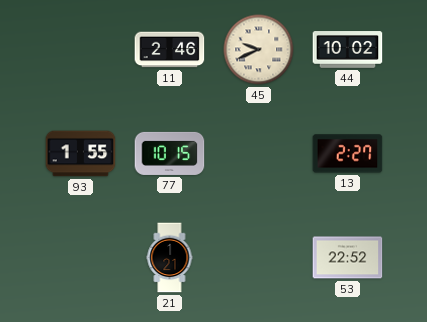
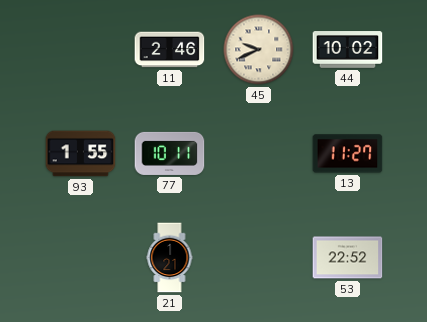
77: 10:15 -> 10:11 (170, 153)
13: 2:27 -> 11:27 (348, 154)
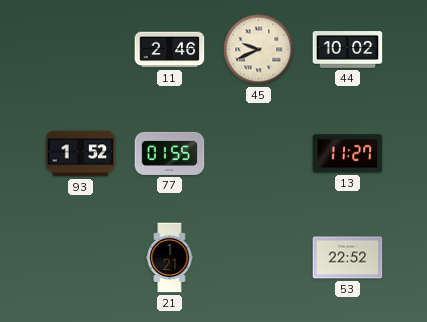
93: 1:55 -> 1:52 (81, 154)
77: 10:11 -> 01:55 (170, 153)
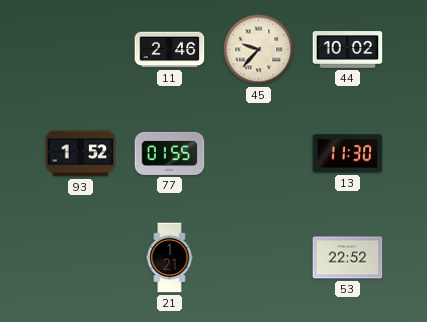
45: 9:41 -> 9:37 (259, 50)
13: 11:27 -> 11:30 (348, 154)
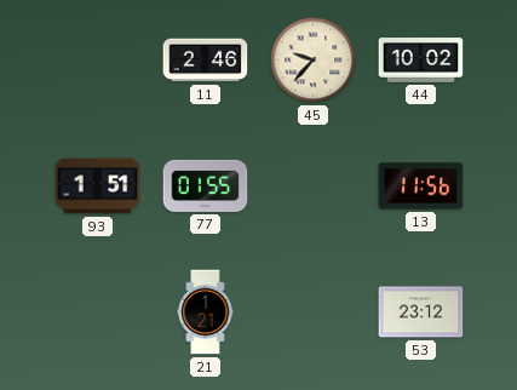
93: 1:52 -> 1:51 (98, 187)
13: 11:30 -> 11:56 (421, 187)
53: 22:52 -> 23:12 (421, 312)
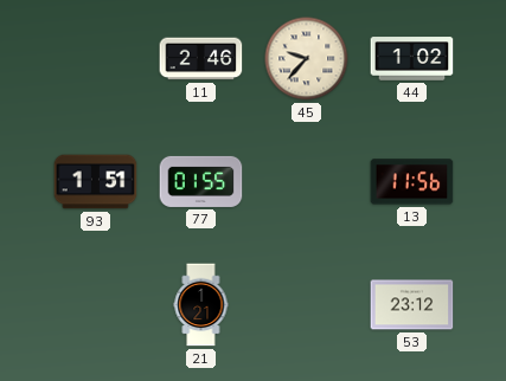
44: 10:02 -> 1:02 (412, 59)
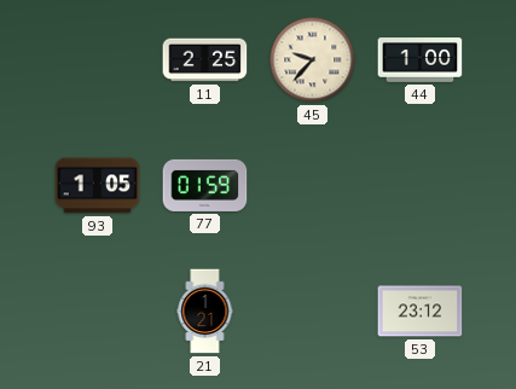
11: 2:46 -> 2:25 (205, 60)
44: 1:02 -> 1:00 (421, 60)
93: 1:51 -> 1:05 (98, 186)
77: 01:55 -> 01:59 (205, 185)
13: 11:56 -> none (412, 182)
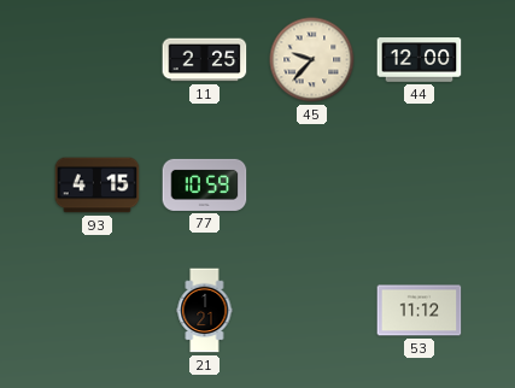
44: 1:00 -> 12:00 (420, 60)
93: 1:05 -> 4:15 (98, 186)
77: 01:59 -> 10:59 (205, 184)
53: 23:12 -> 11:12 (420, 311)
